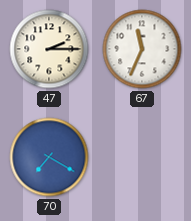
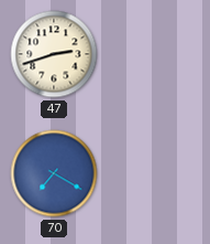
47: 2:15 -> 2:42 (54, 54)
67: 11:34 -> none (142, 49)
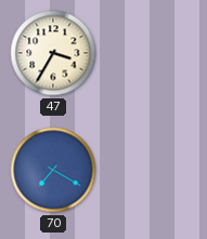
47: 2:42 -> 3:35 (53, 53)
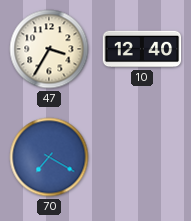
10: none -> 12:40 (142, 49)
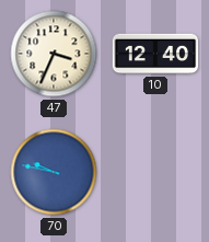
47: 3:35 -> 3:34 (54, 54)
70: 7:20 -> 9:47 (54, 172)
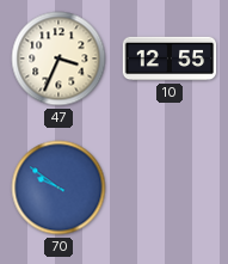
10: 12:40 -> 12:55 (170, 59)
70: 9:47 -> 9:51 (58, 188)
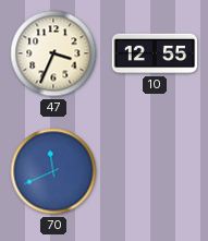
70: 9:51 -> 11:41 (53, 171)
